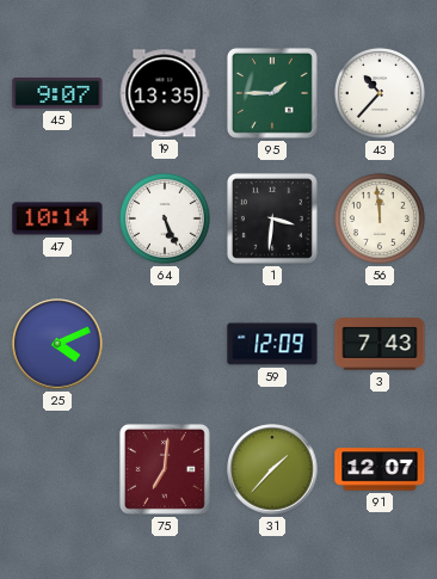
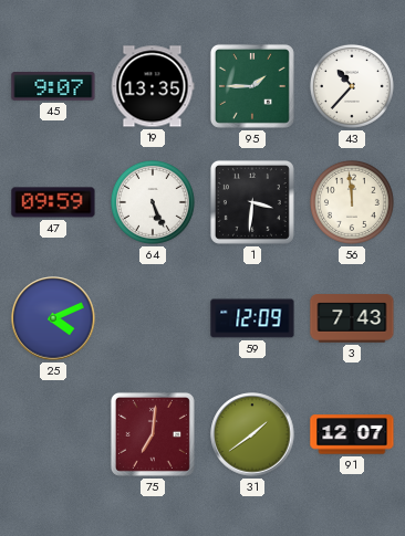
47: 10:14 -> 09:59 (53, 202)
31: 1:37 -> 1:39 (252, 434)
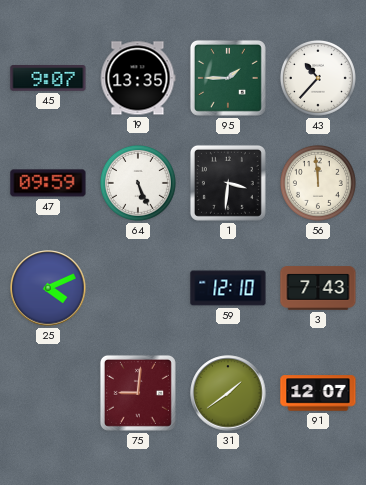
59: 12:09 -> 12:10 (228, 288)
75: 7:01 -> 9:01 (138, 393)
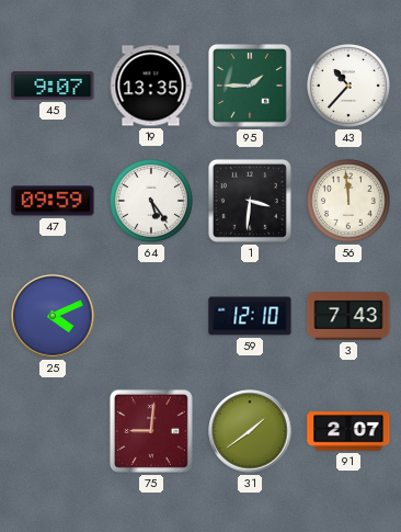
64: 5:26 -> 5:24 (151, 201)
91: 12:07 -> 2:07 (348, 431)
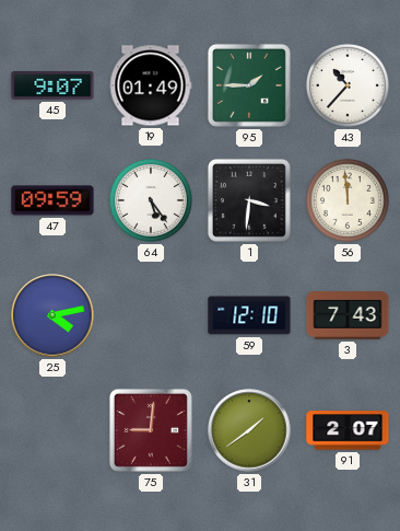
19: 13:35 -> 01:49 (151, 85)
25: 4:11 -> 4:13 (52, 315)
